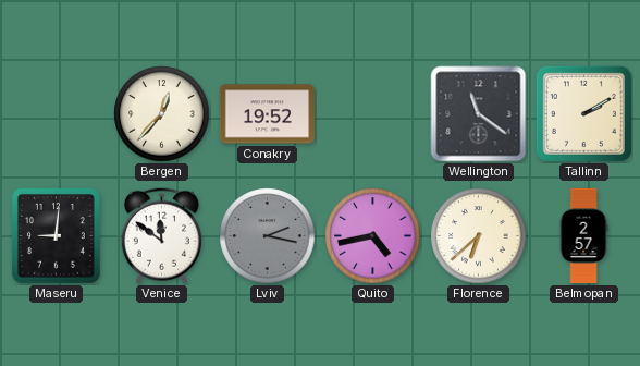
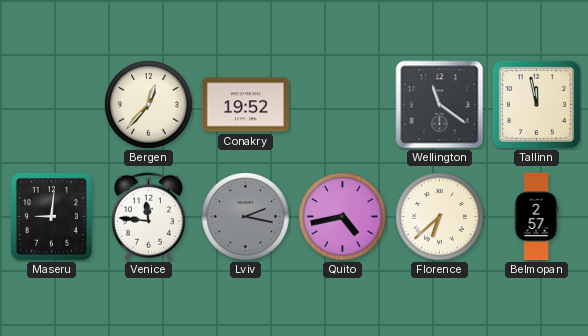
Tallinn: 2:10 -> 11:58 (536, 104)
Venice: 11:51 -> 11:46 (148, 217)
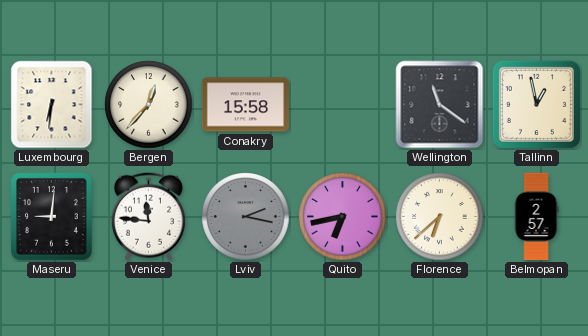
Luxembourg: none -> 6:31 (52, 105)
Conakry: 19:52 -> 15:58 (245, 105)
Tallinn: 11:58 -> 12:58 (536, 104)
Quito: 4:43 -> 6:43 (343, 217)
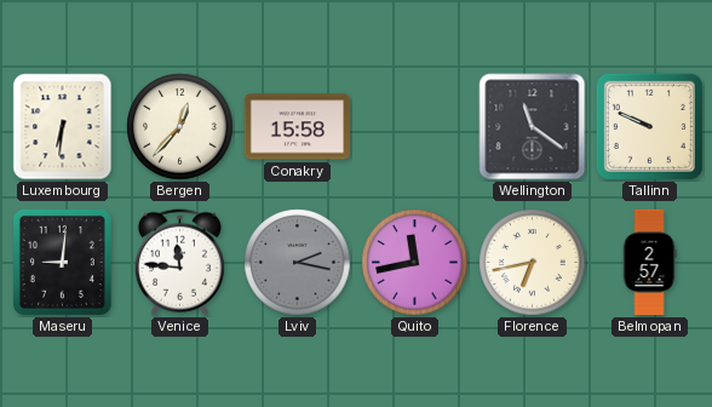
Tallinn: 12:58 -> 9:49 (649, 126)
Quito: 6:43 -> 11:43 (415, 263)
Florence: 6:38 -> 6:43 (533, 263)
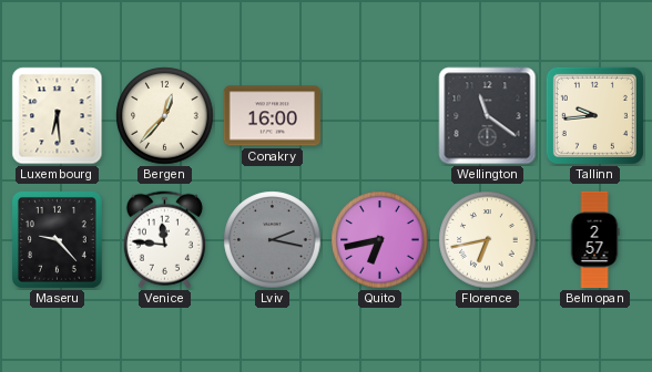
Luxembourg: 6:31 -> 6:29 (58, 116)
Conakry: 15:58 -> 16:00 (272, 116)
Tallinn: 9:49 -> 9:44 (594, 115)
Maseru: 9:01 -> 9:23 (57, 239)
Quito: 11:43 -> 6:43 (380, 240)
